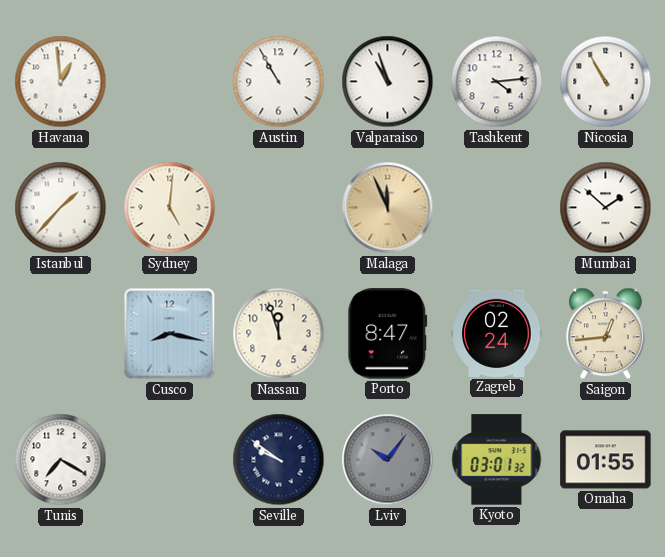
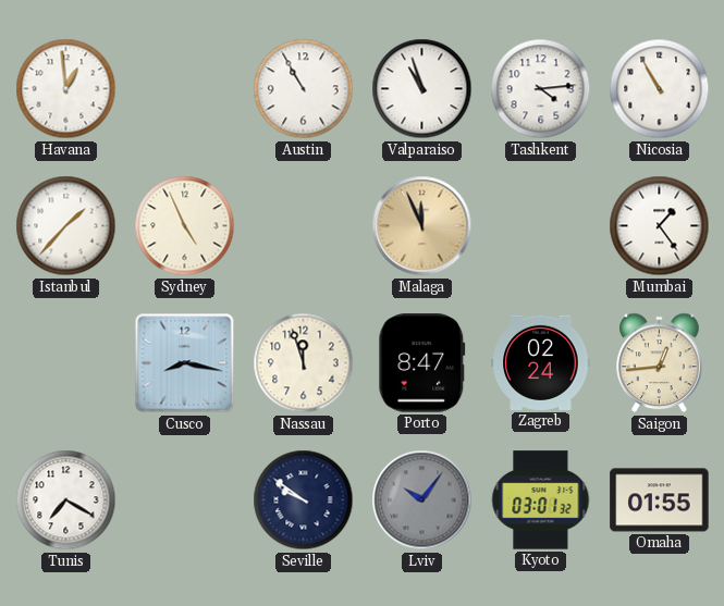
Sydney: 5:01 -> 4:56 (185, 226)
Mumbai: 1:52 -> 1:24 (660, 226)
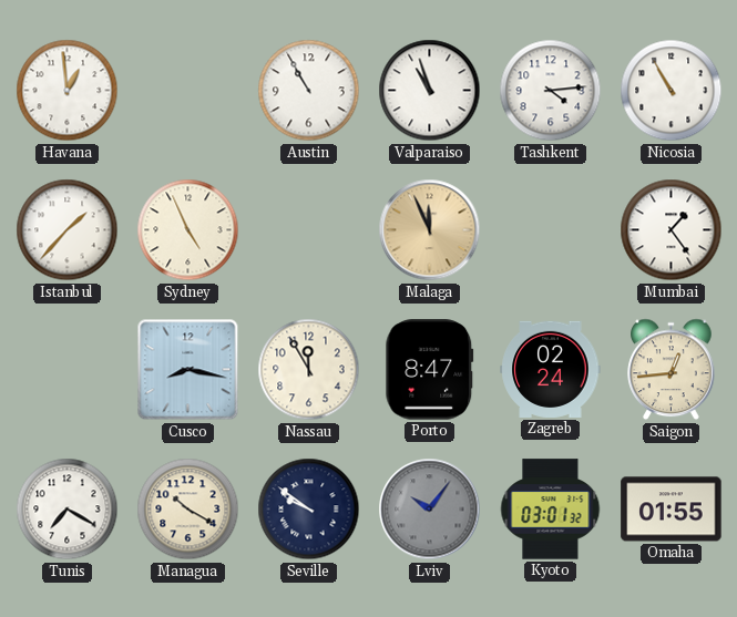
Nassau: 11:57 -> 11:55 (309, 370)
Managua: none -> 10:20 (188, 510)
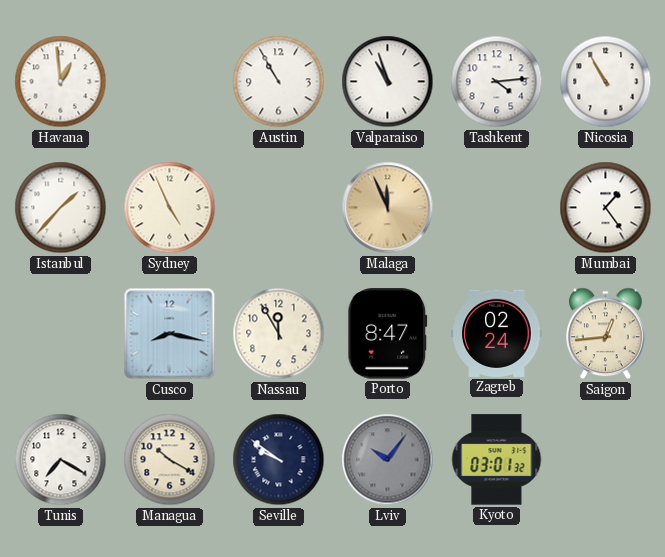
Omaha: 01:55 -> none (672, 510)
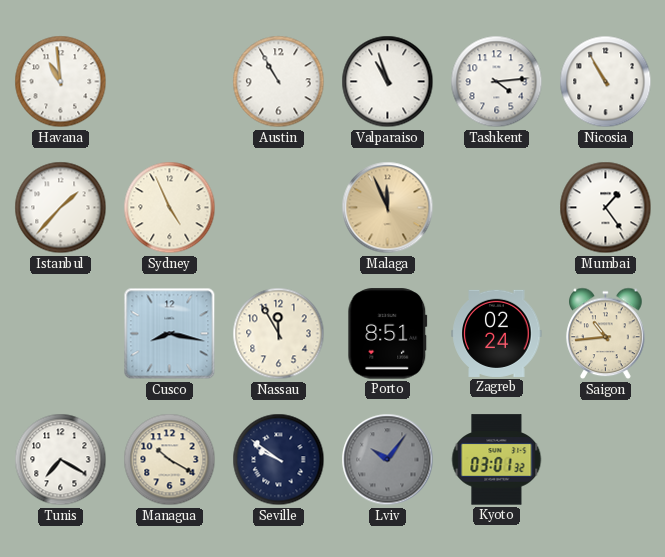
Havana: 12:59 -> 10:59 (61, 82)
Porto: 8:47 -> 8:51 (388, 334)
Saigon: 12:44 -> 10:44 (606, 334)
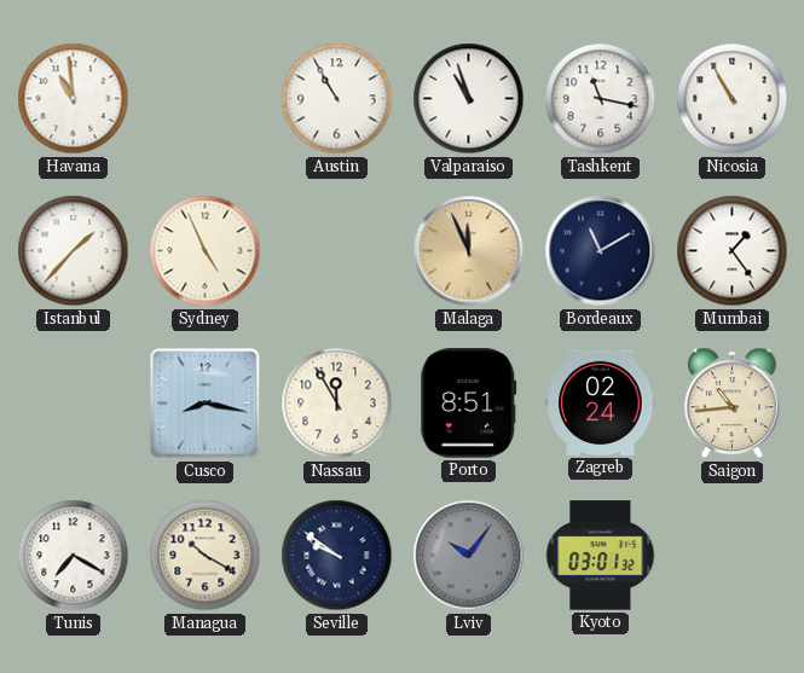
Tashkent: 4:14 -> 11:17 (601, 99)
Bordeaux: none -> 11:10 (601, 251)
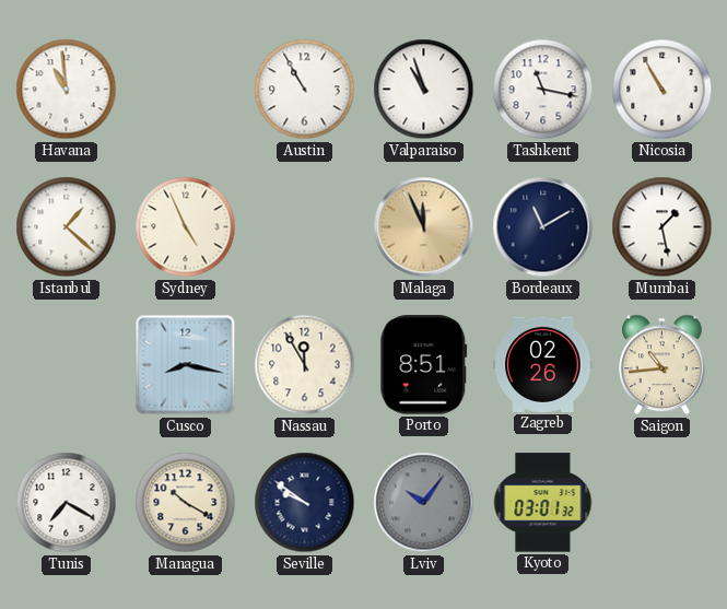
Istanbul: 1:37 -> 1:22 (67, 227)
Mumbai: 1:24 -> 1:28 (662, 227)
Zagreb: 02:24 -> 02:26 (543, 364)
